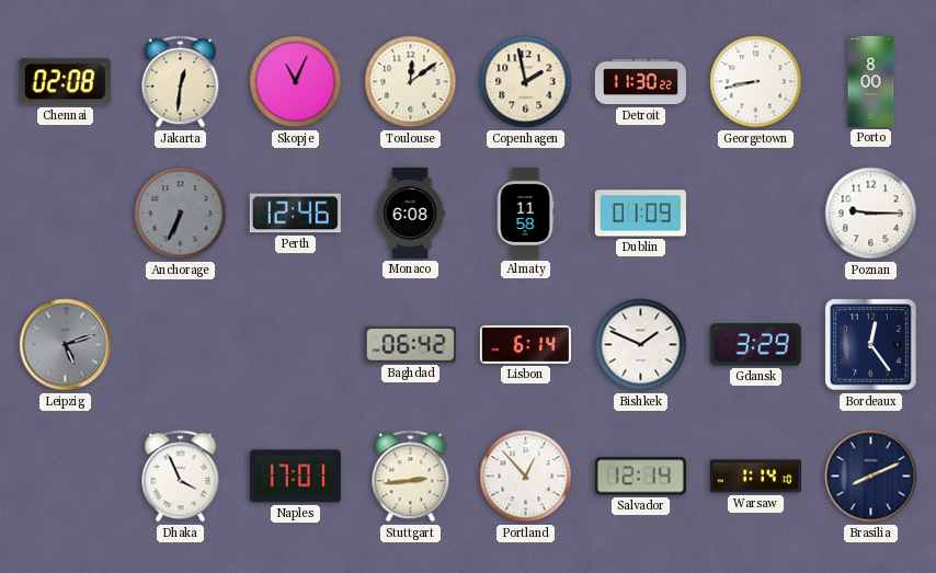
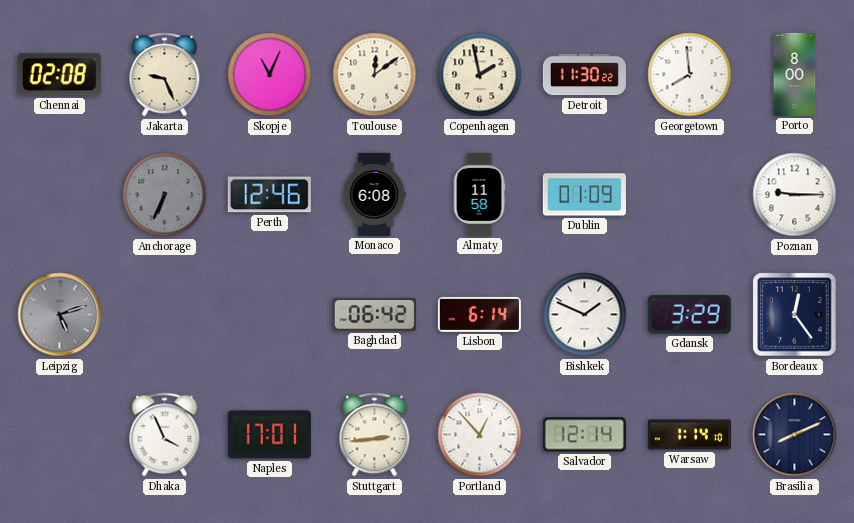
Jakarta: 12:31 -> 9:26 (165, 75)
Georgetown: 8:43 -> 7:59 (690, 75)
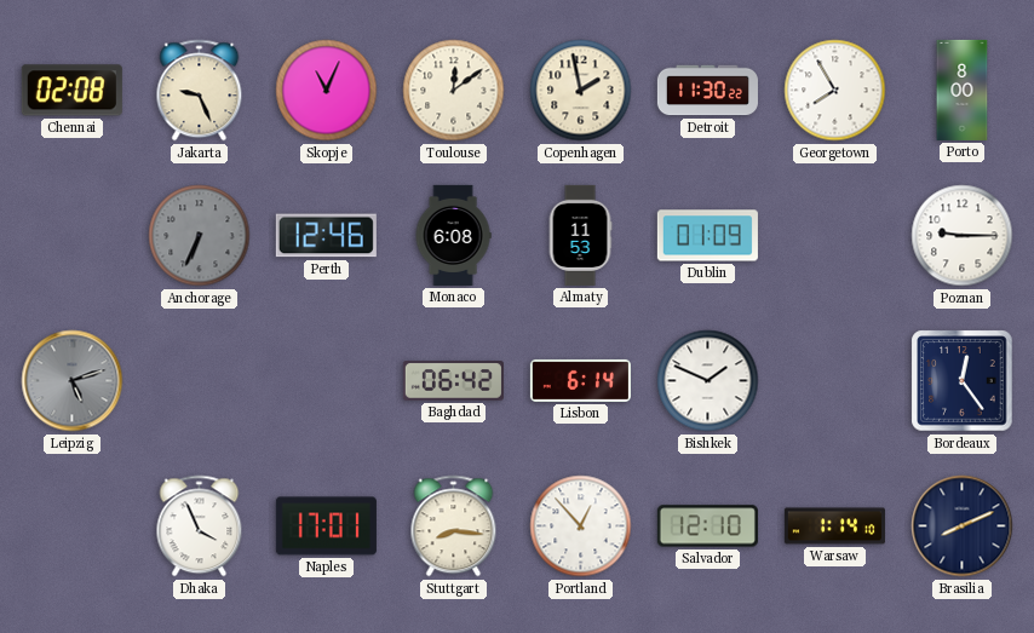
Georgetown: 7:59 -> 7:55 (835, 91)
Almaty: 11:58 -> 11:53 (580, 235)
Gdansk: 3:29 -> none (689, 315)
Stuttgart: 2:44 -> 8:16 (454, 526)
Salvador: 12:14 -> 12:10 (707, 526)
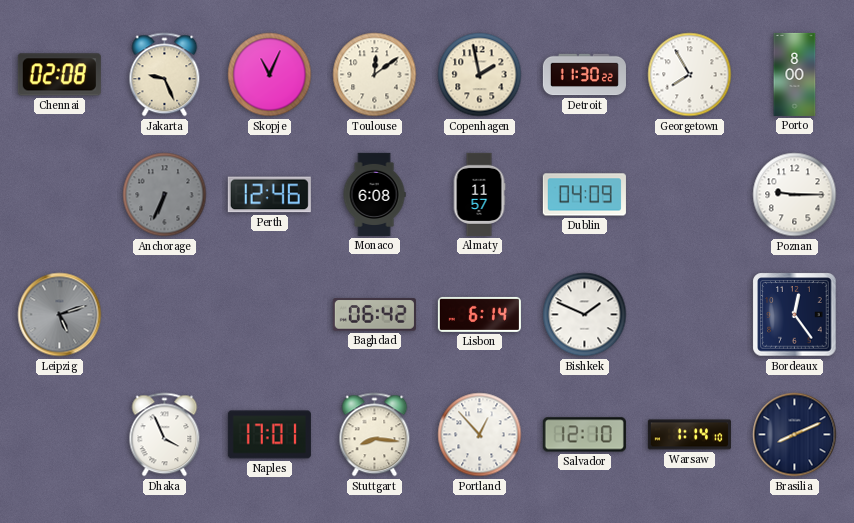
Almaty: 11:53 -> 11:57 (479, 194)
Dublin: 01:09 -> 04:09 (584, 195)
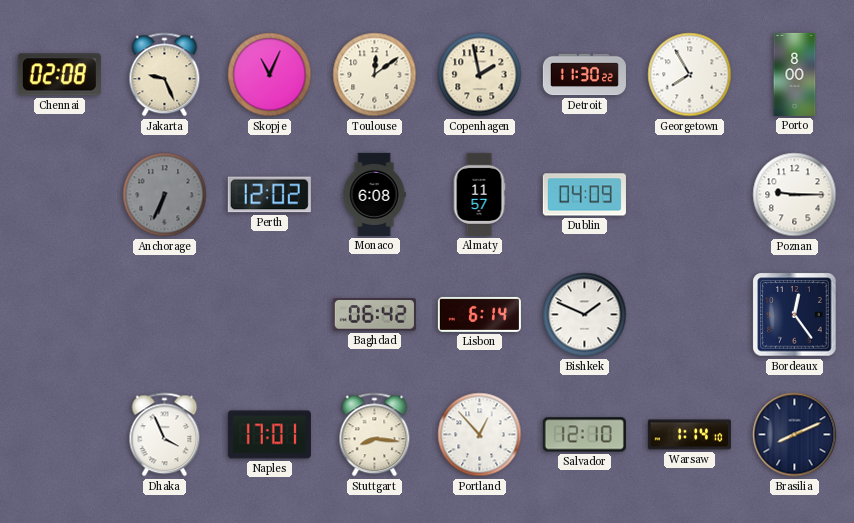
Perth: 12:46 -> 12:02 (269, 195)
Leipzig: 5:12 -> none (60, 315)
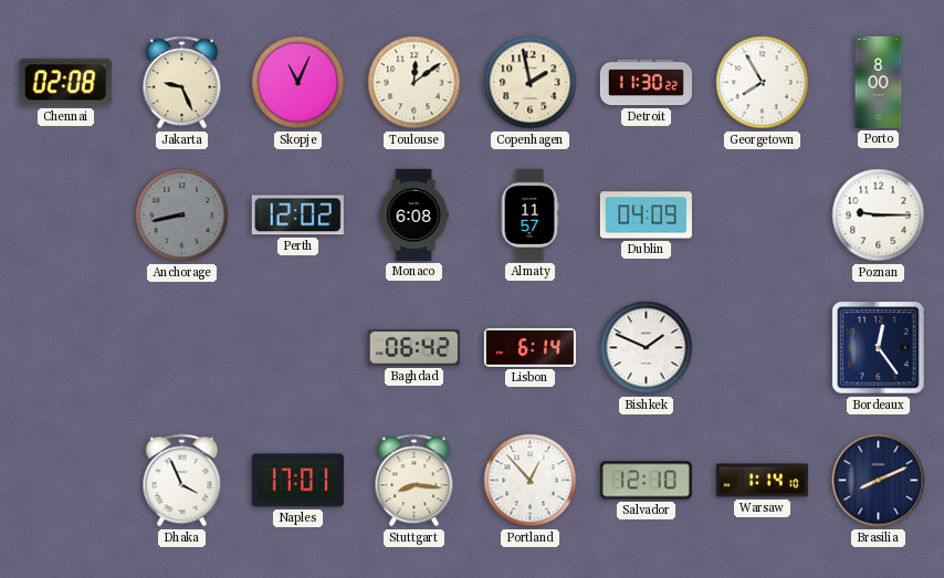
Anchorage: 6:34 -> 8:43 (182, 216)
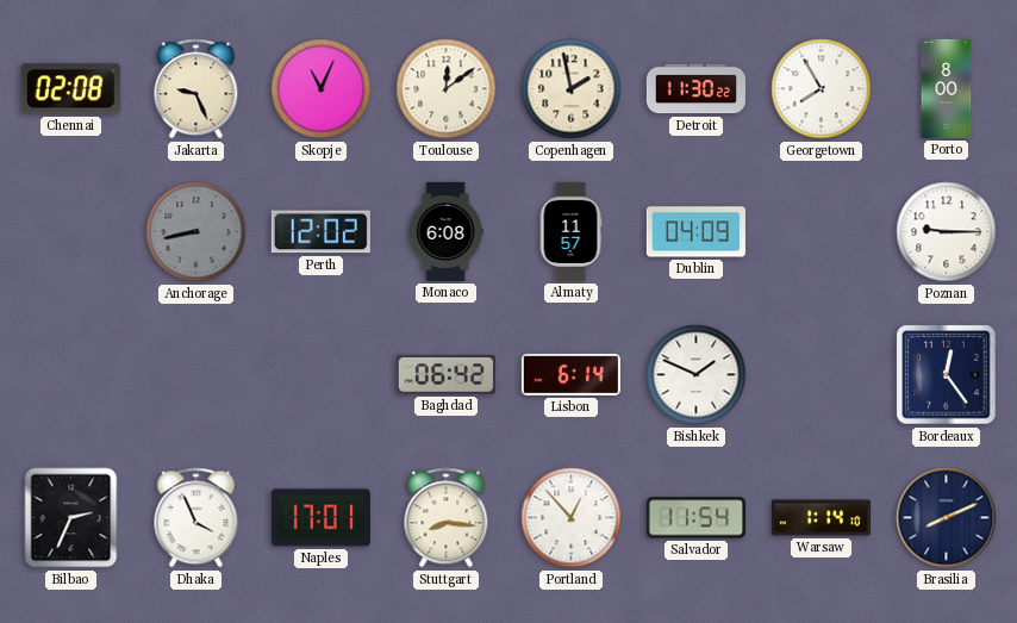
Bilbao: none -> 2:34 (71, 518)
Salvador: 12:10 -> 11:54 (695, 518)
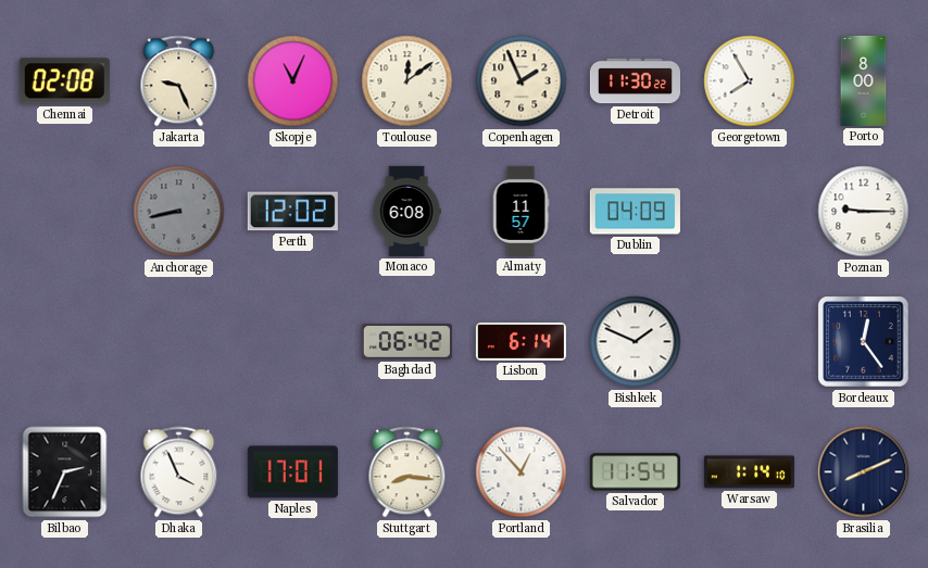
Copenhagen: 1:58 -> 1:56 (522, 81)
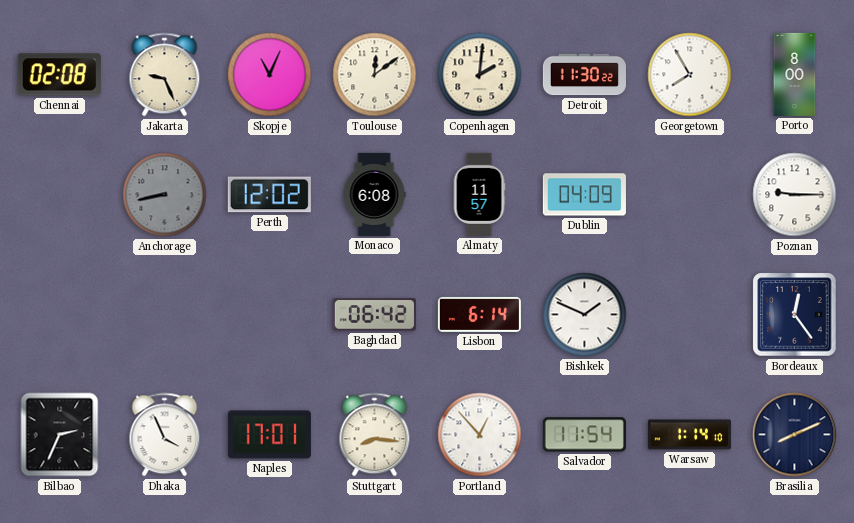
Copenhagen: 1:56 -> 2:01 (480, 75)
